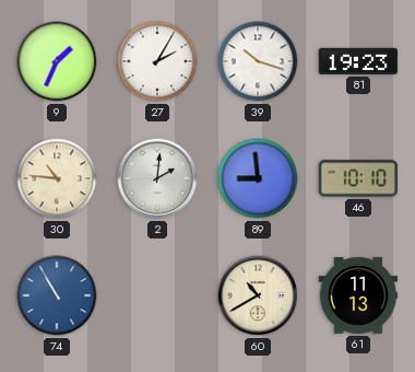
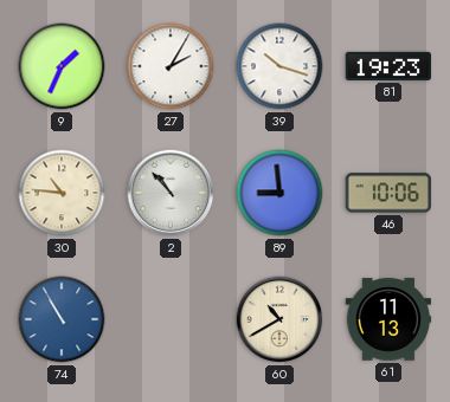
2: 2:01 -> 10:53 (171, 193)
46: 10:10 -> 10:06 (388, 193)
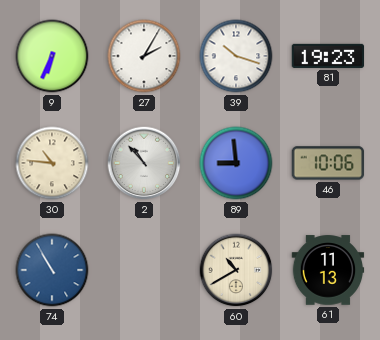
9: 1:34 -> 6:34 (52, 56)
